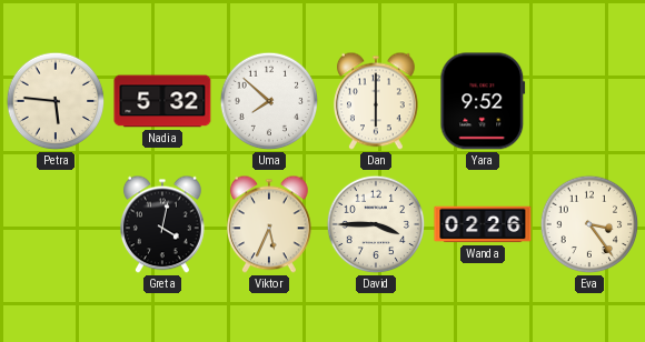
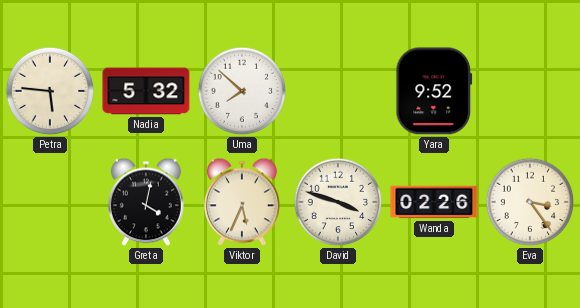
Dan: 6:00 -> none (376, 101)
David: 3:45 -> 3:48 (338, 202)
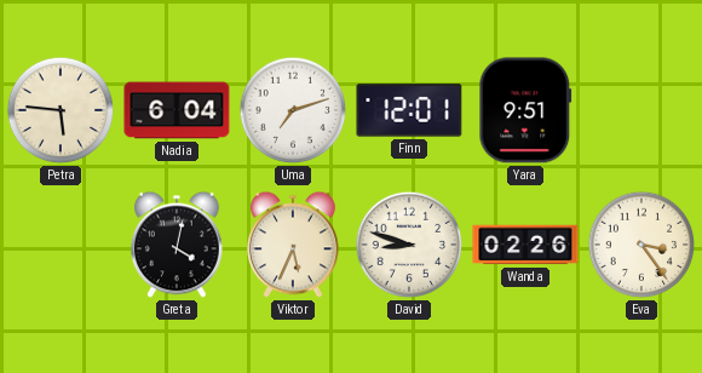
Nadia: 5:32 -> 6:04 (177, 110)
Uma: 7:52 -> 7:12 (293, 110)
Finn: none -> 12:01 (409, 110)
Yara: 9:52 -> 9:51 (525, 110)
David: 3:48 -> 8:48 (409, 245)
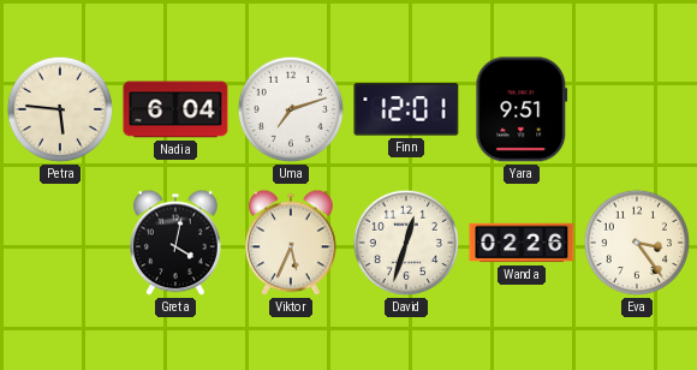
David: 8:48 -> 12:33 (406, 243)
